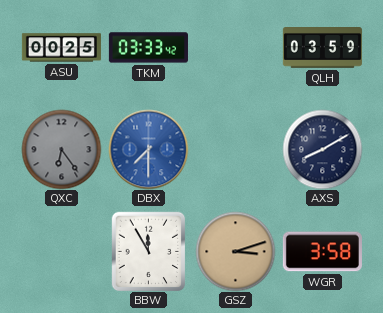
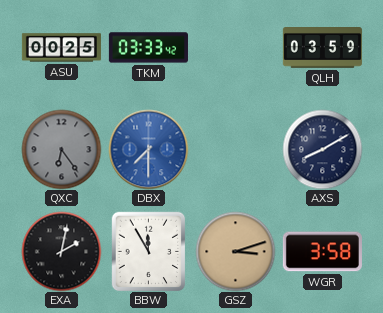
EXA: none -> 2:02 (61, 251)
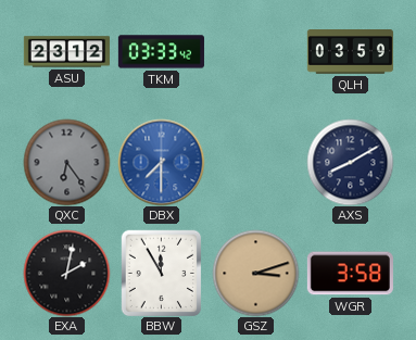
ASU: 00:25 -> 23:12 (66, 52)
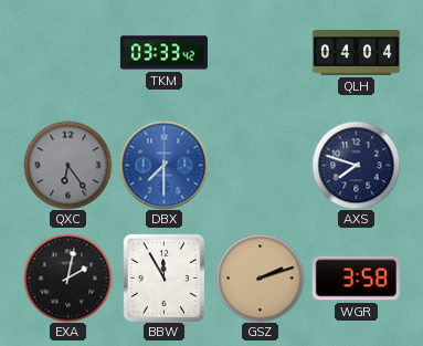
ASU: 23:12 -> none (66, 52)
QLH: 03:59 -> 04:04 (356, 53)
AXS: 8:10 -> 7:48 (356, 165)
GSZ: 3:12 -> 2:12 (260, 277)
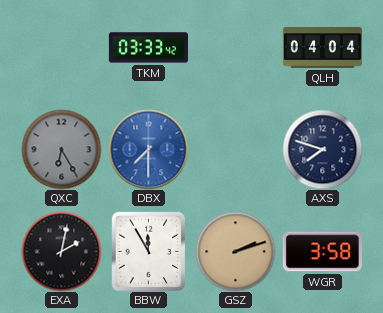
QXC: 6:24 -> 6:25 (61, 149)
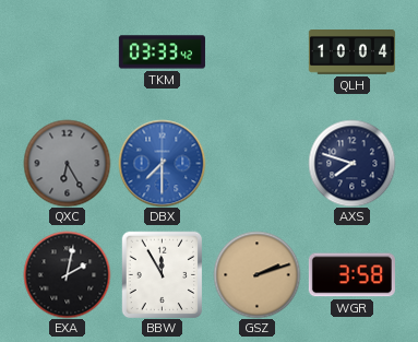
QLH: 04:04 -> 10:04 (351, 52)
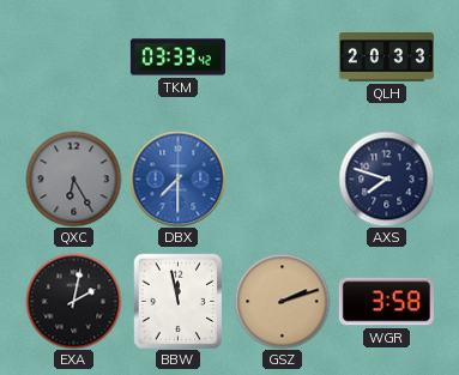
QLH: 10:04 -> 20:33 (386, 58)
BBW: 11:55 -> 11:58 (179, 301)
